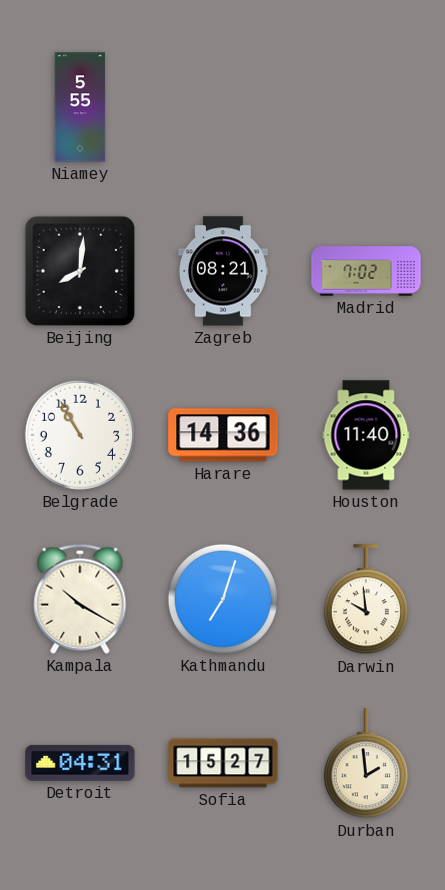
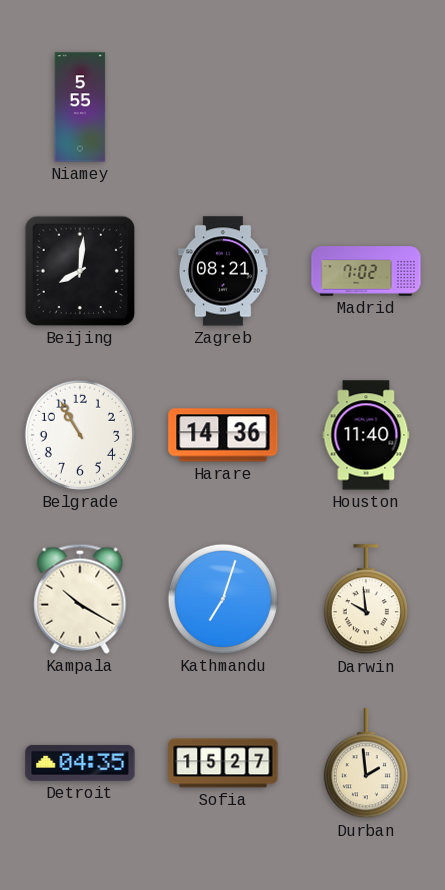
Detroit: 04:31 -> 04:35 (80, 763)
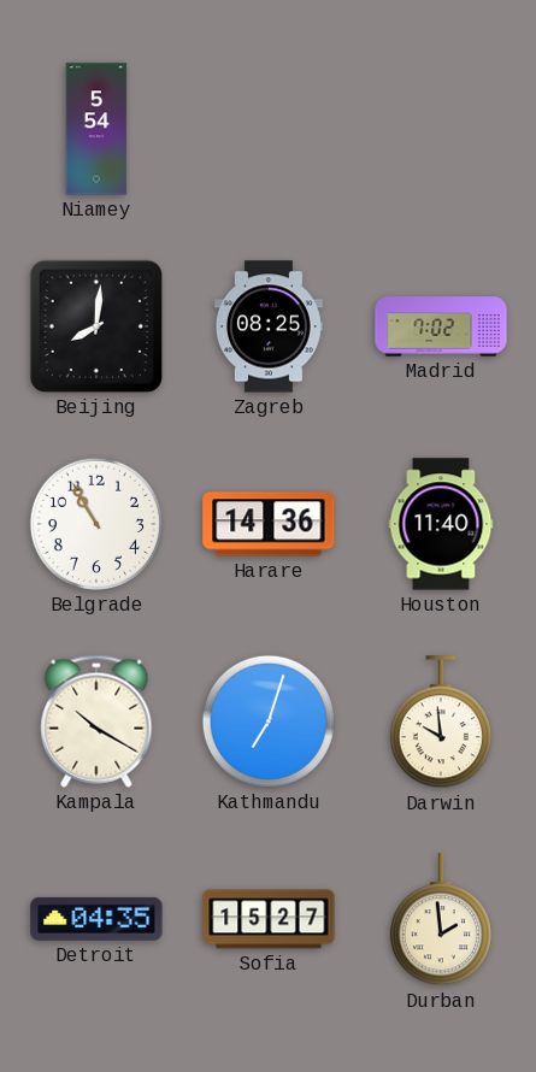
Niamey: 5:55 -> 5:54 (96, 129)
Zagreb: 08:21 -> 08:25 (270, 326)
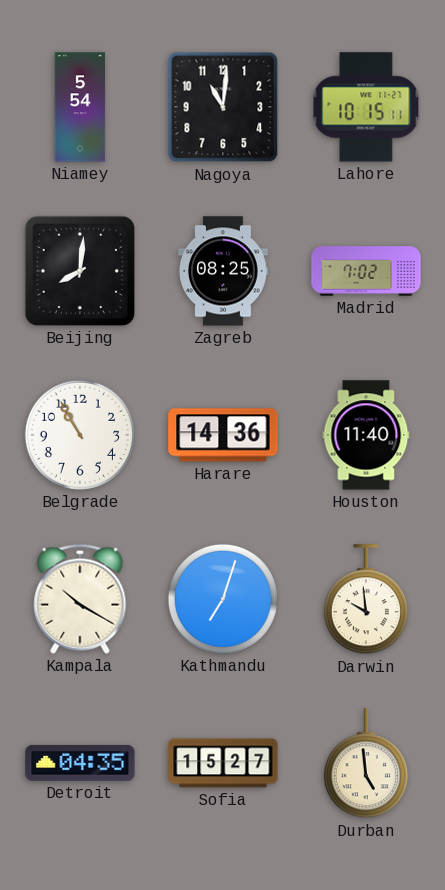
Nagoya: none -> 11:01 (223, 107)
Lahore: none -> 10:15 (366, 107)
Durban: 1:59 -> 4:59 (366, 764)
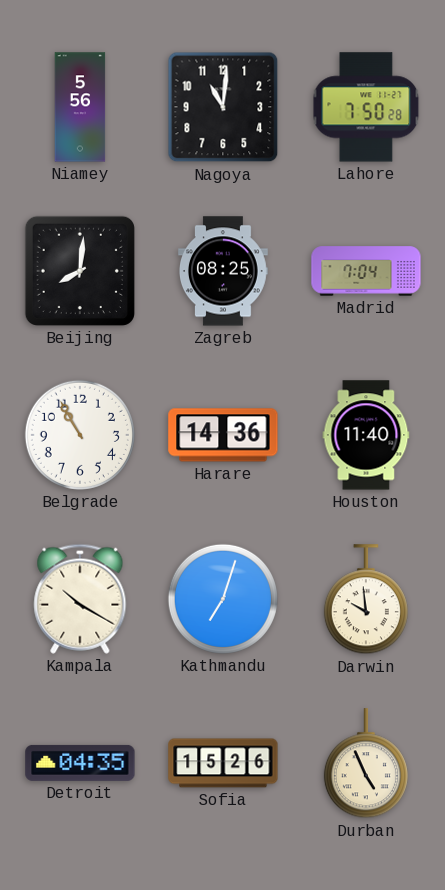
Niamey: 5:54 -> 5:56 (80, 107)
Lahore: 10:15 -> 7:50 (366, 107)
Madrid: 7:02 -> 7:04 (366, 271)
Sofia: 15:27 -> 15:26 (223, 763)
Durban: 4:59 -> 4:56 (366, 764)
